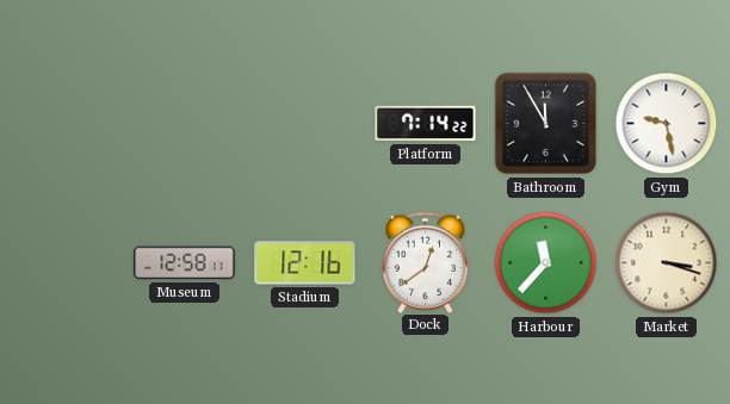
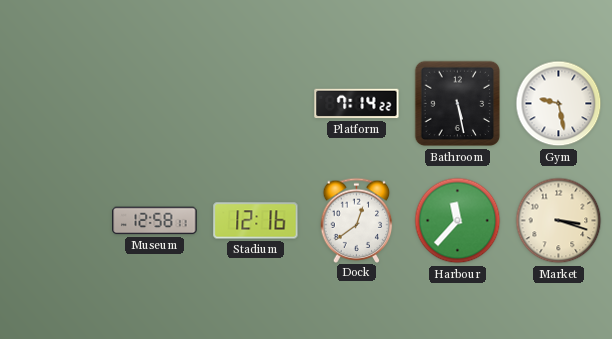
Bathroom: 11:55 -> 5:28 (458, 104)
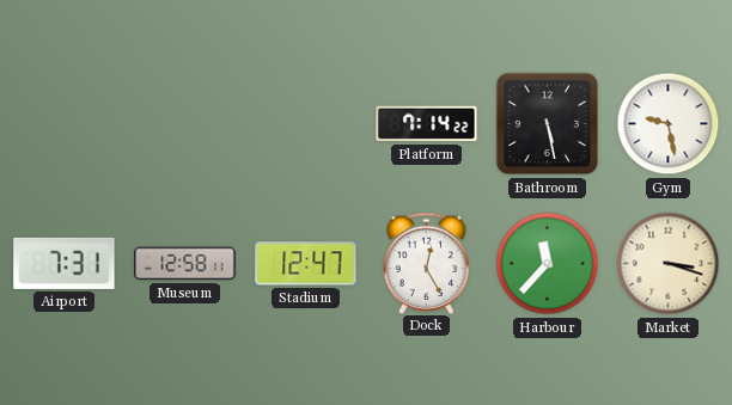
Airport: none -> 7:31 (65, 263)
Stadium: 12:16 -> 12:47 (306, 264)
Dock: 12:39 -> 12:25 (427, 263)
